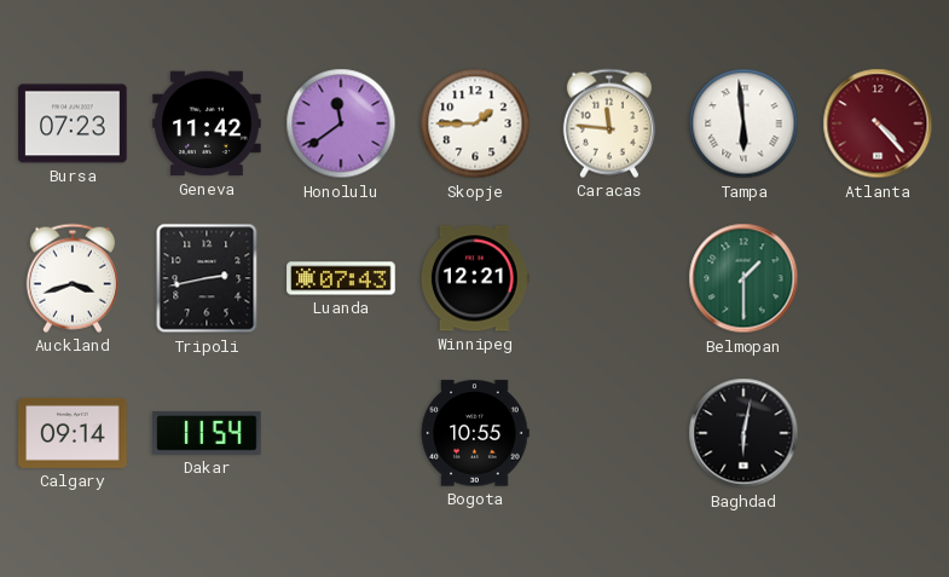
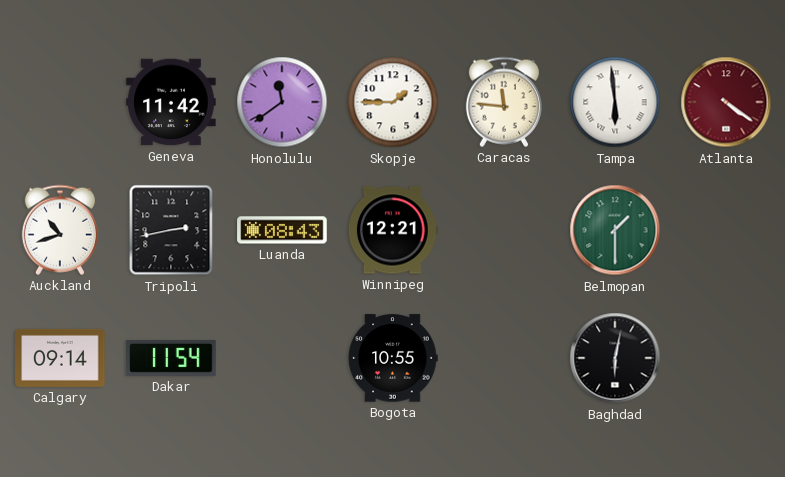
Bursa: 07:23 -> none (73, 123)
Atlanta: 4:23 -> 4:21 (726, 102)
Auckland: 3:42 -> 10:42 (60, 230)
Luanda: 07:43 -> 08:43 (282, 230)
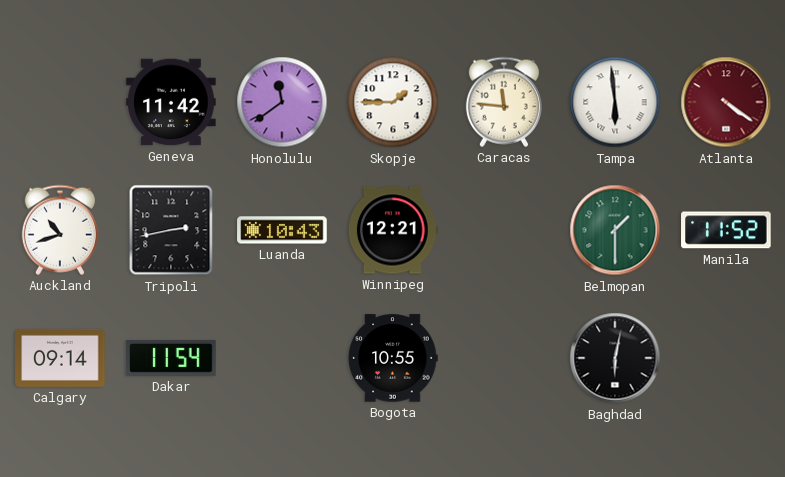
Luanda: 08:43 -> 10:43 (282, 230)
Manila: none -> 11:52 (726, 230)
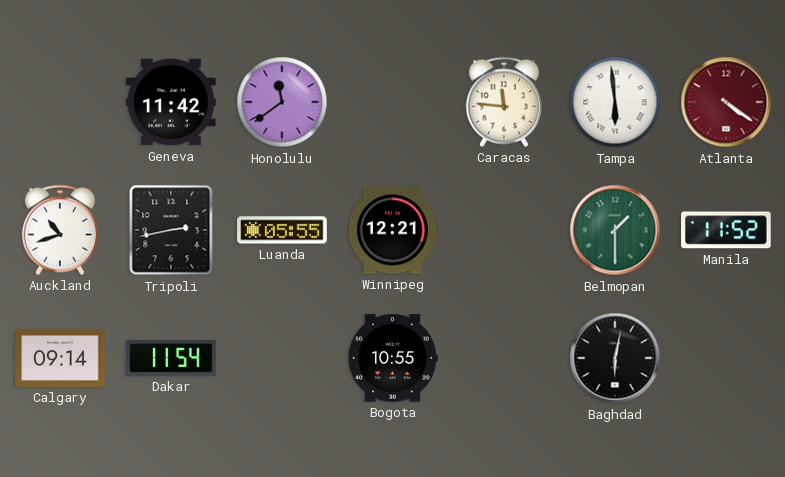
Skopje: 1:45 -> none (393, 102)
Luanda: 10:43 -> 05:55 (282, 230)
